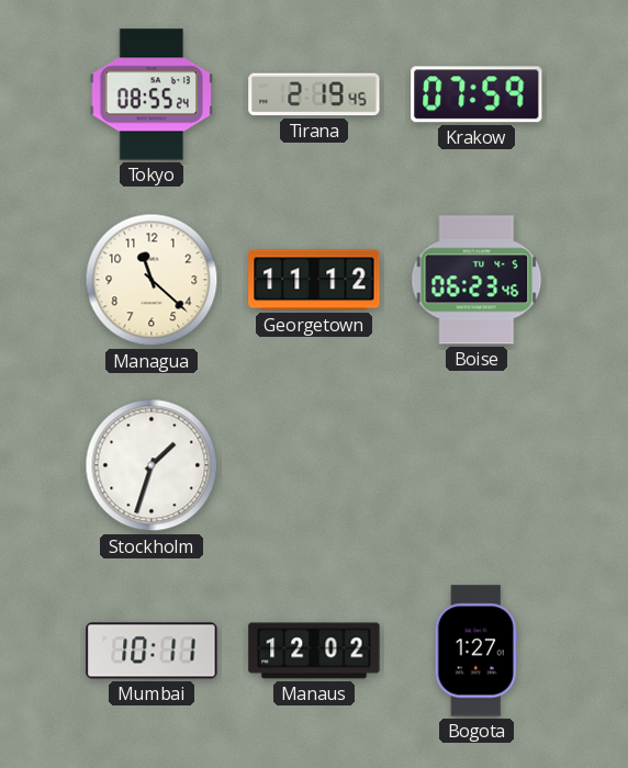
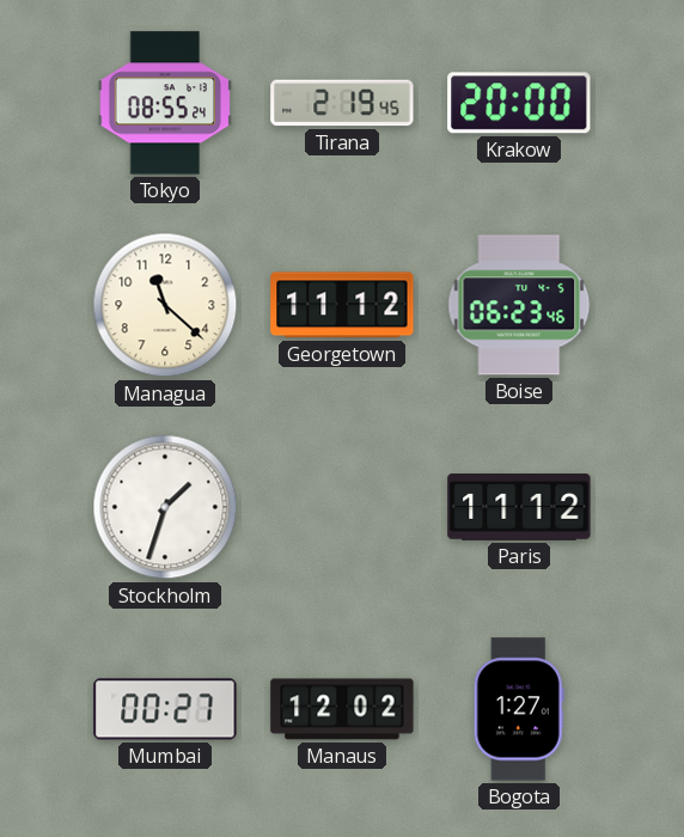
Krakow: 07:59 -> 20:00 (519, 103)
Paris: none -> 11:12 (519, 507)
Mumbai: 10:11 -> 00:27 (165, 709)
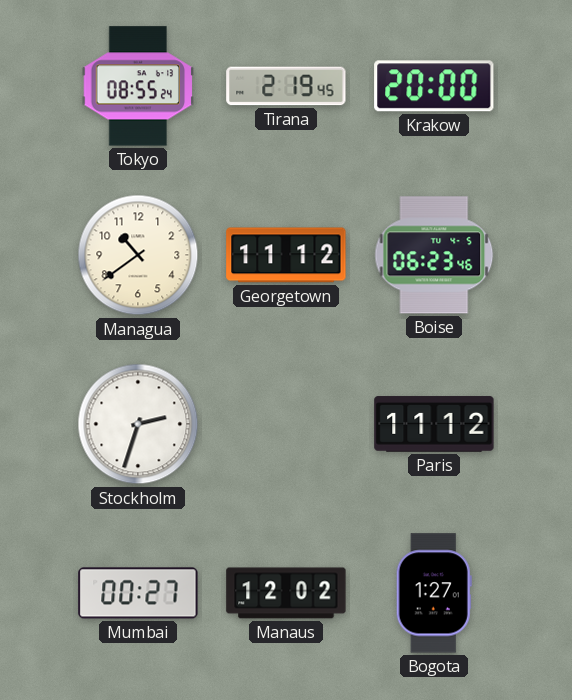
Managua: 11:22 -> 10:39 (138, 255)
Stockholm: 1:33 -> 2:33 (138, 424)
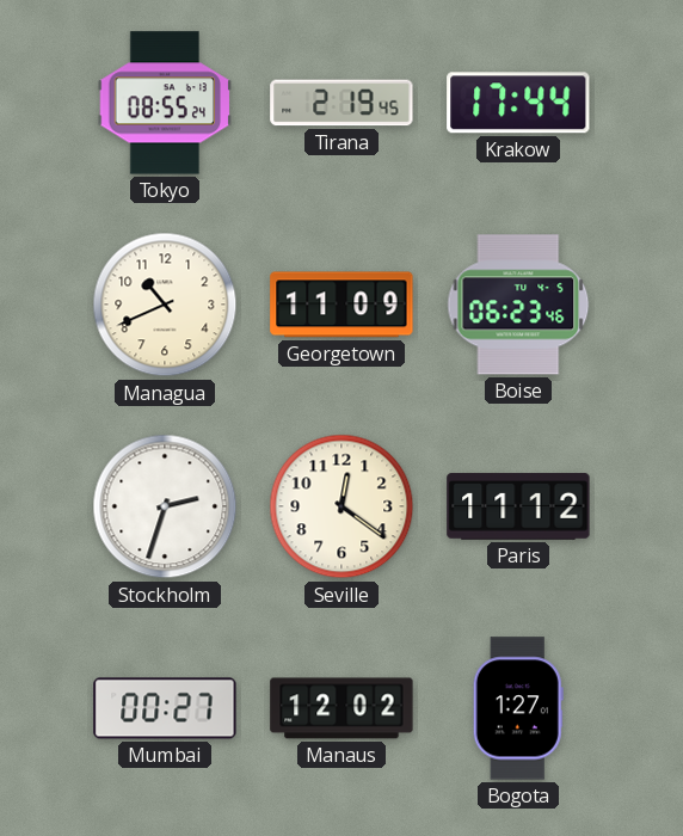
Krakow: 20:00 -> 17:44 (518, 103)
Managua: 10:39 -> 10:41 (165, 305)
Georgetown: 11:12 -> 11:09 (341, 305)
Seville: none -> 12:21 (341, 506)
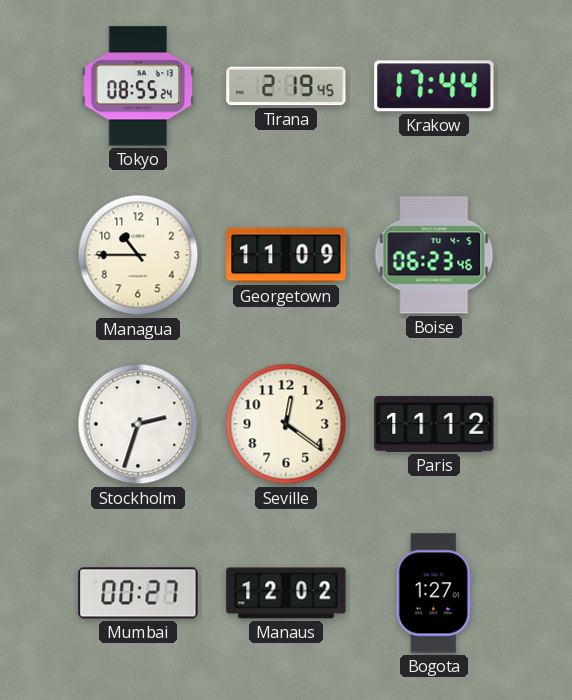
Managua: 10:41 -> 10:45 (138, 255)
